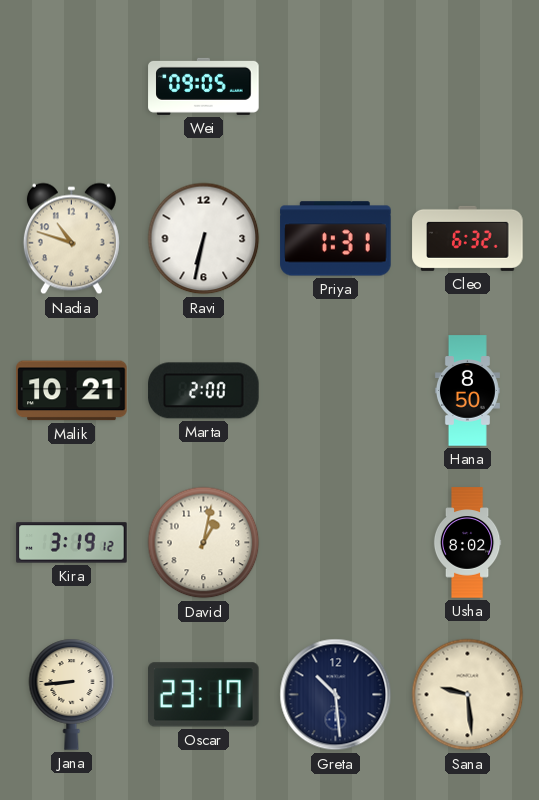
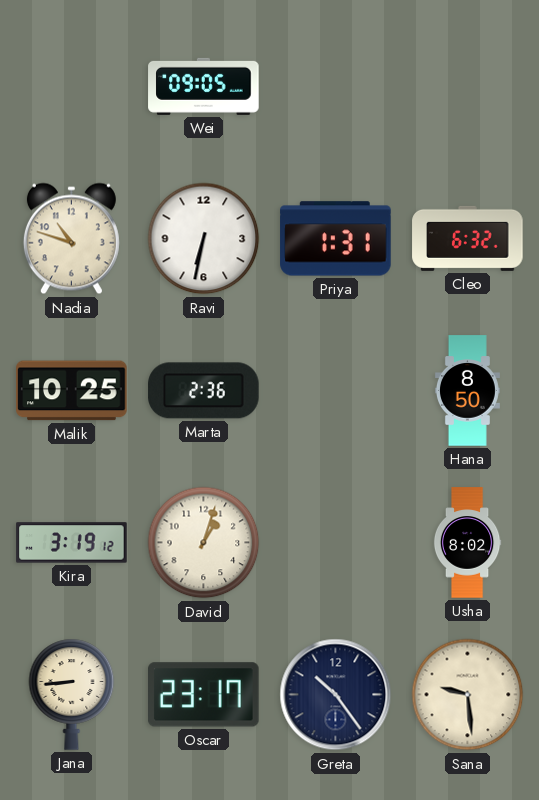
Malik: 10:21 -> 10:25 (72, 391)
Marta: 2:00 -> 2:36 (204, 391)
David: 1:02 -> 1:03 (204, 543)
Greta: 10:29 -> 10:24 (336, 695)
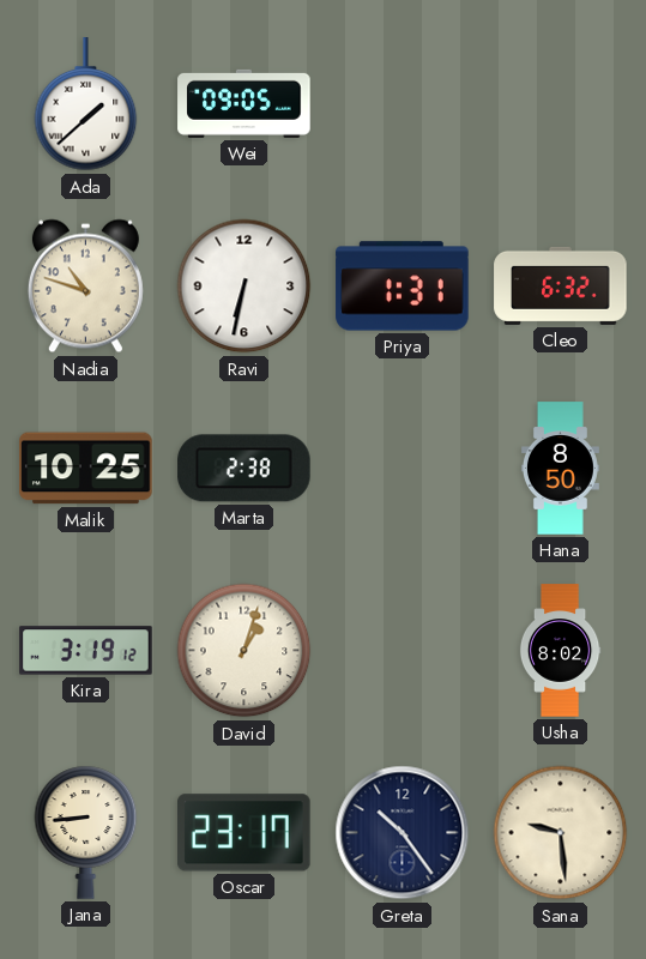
Ada: none -> 1:38 (86, 104)
Marta: 2:36 -> 2:38 (244, 469)
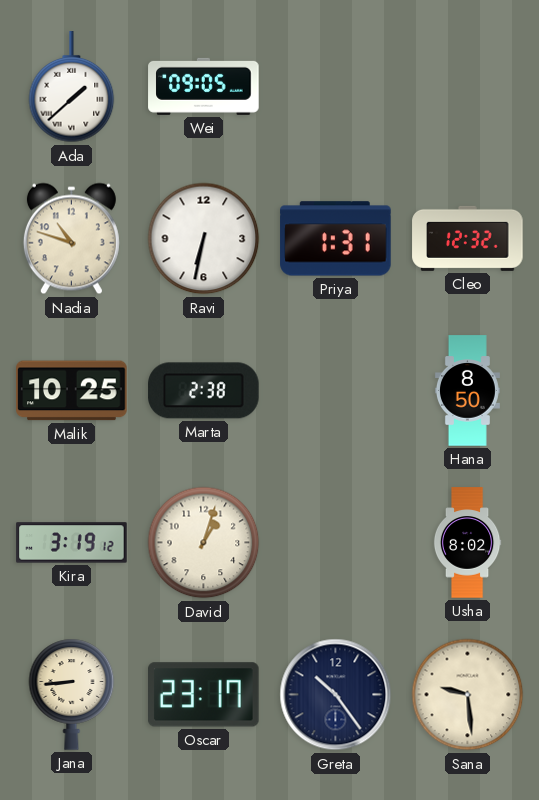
Cleo: 6:32 -> 12:32 (468, 238)
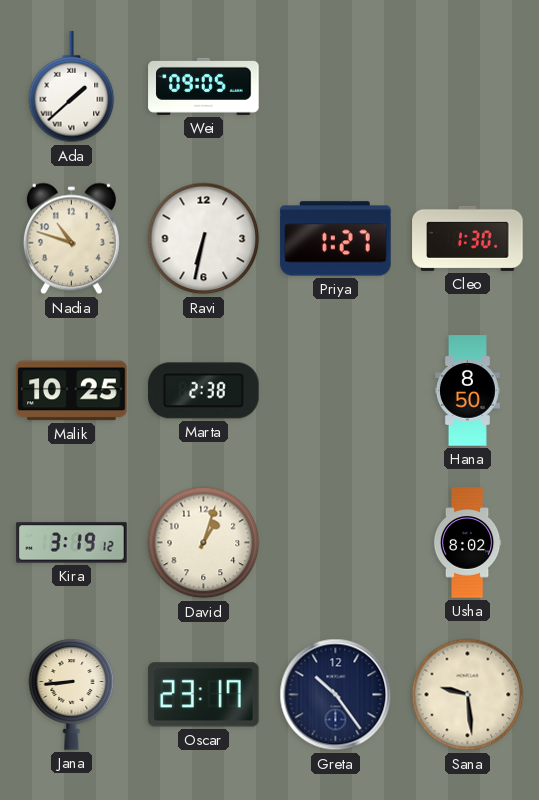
Priya: 1:31 -> 1:27 (336, 239)
Cleo: 12:32 -> 1:30 (468, 238)
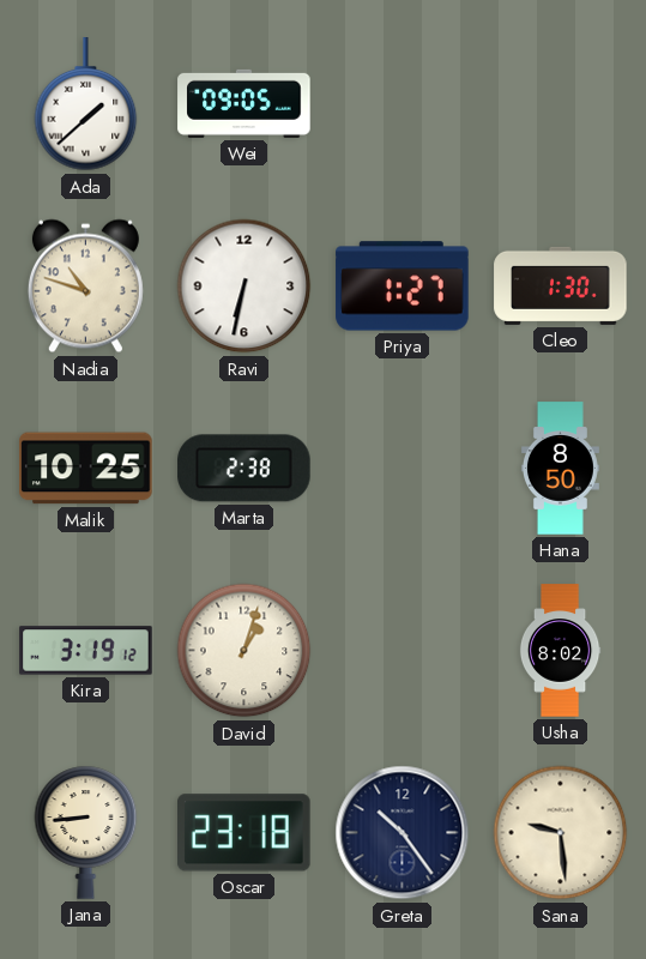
Oscar: 23:17 -> 23:18 (244, 833)
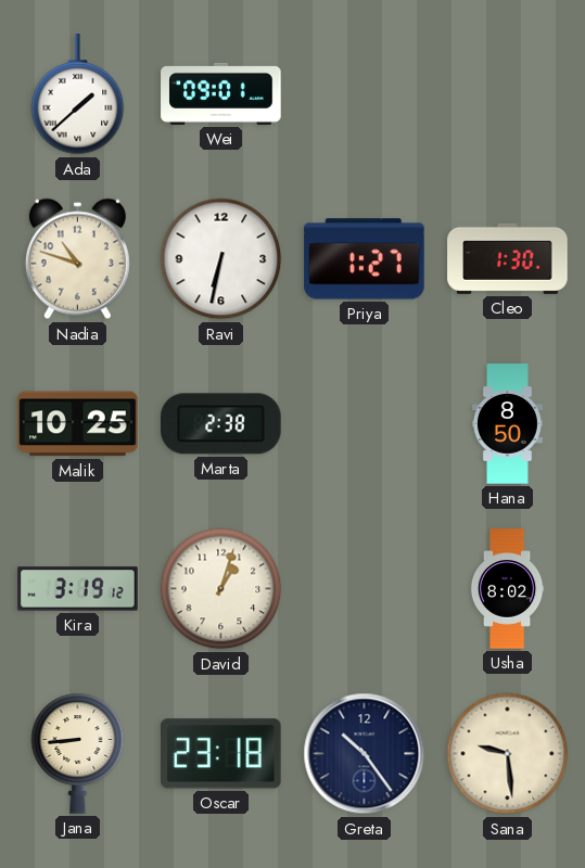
Wei: 09:05 -> 09:01 (221, 93)
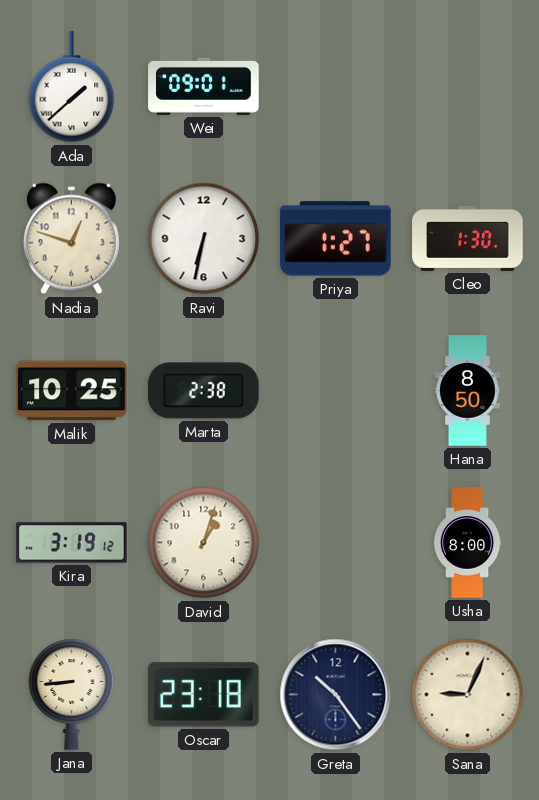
Nadia: 10:48 -> 12:48 (71, 239)
Usha: 8:02 -> 8:00 (467, 543)
Sana: 9:29 -> 9:04 (468, 695)
